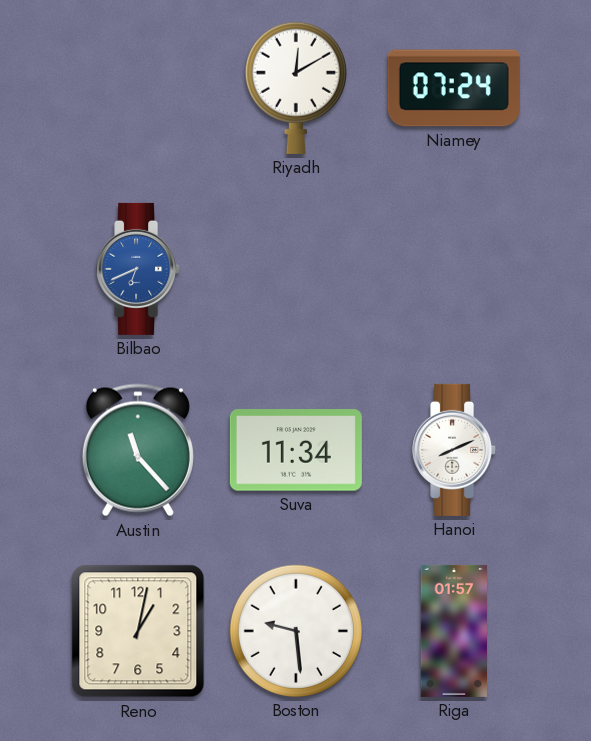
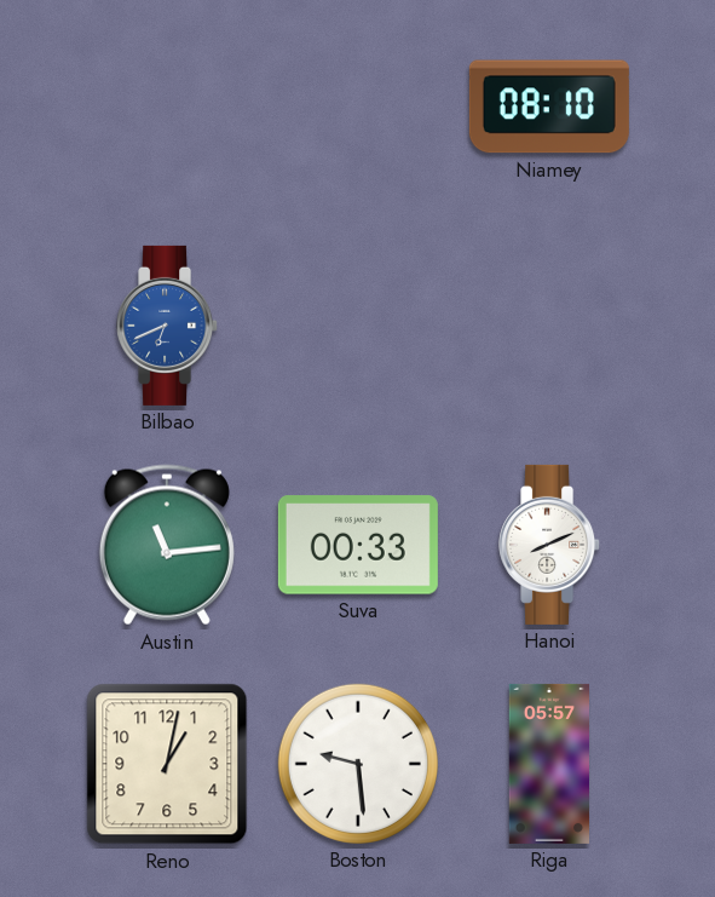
Riyadh: 12:10 -> none (296, 88)
Niamey: 07:24 -> 08:10 (549, 107)
Austin: 11:23 -> 11:14 (167, 545)
Suva: 11:34 -> 00:33 (358, 545)
Riga: 01:57 -> 05:57 (548, 764)
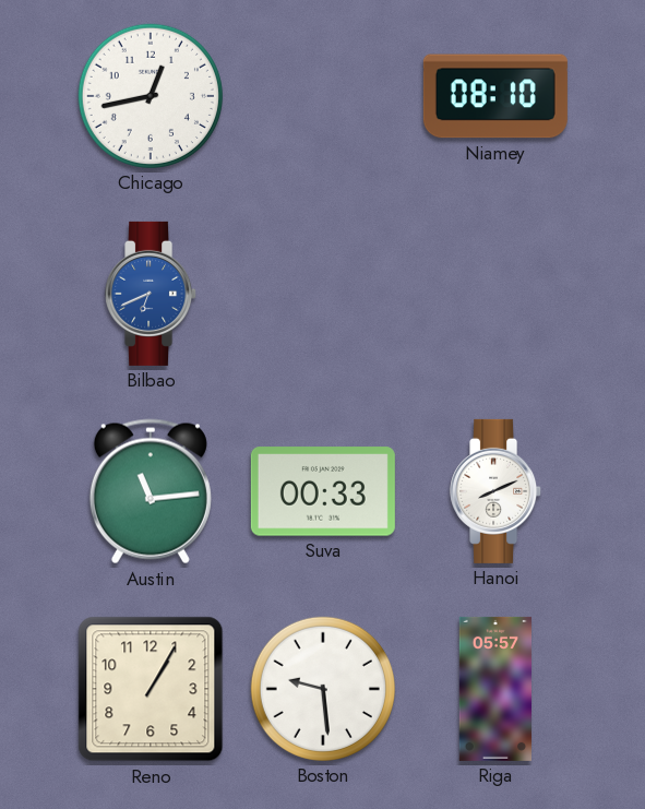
Chicago: none -> 12:43 (151, 96)
Reno: 1:02 -> 1:05 (151, 689)
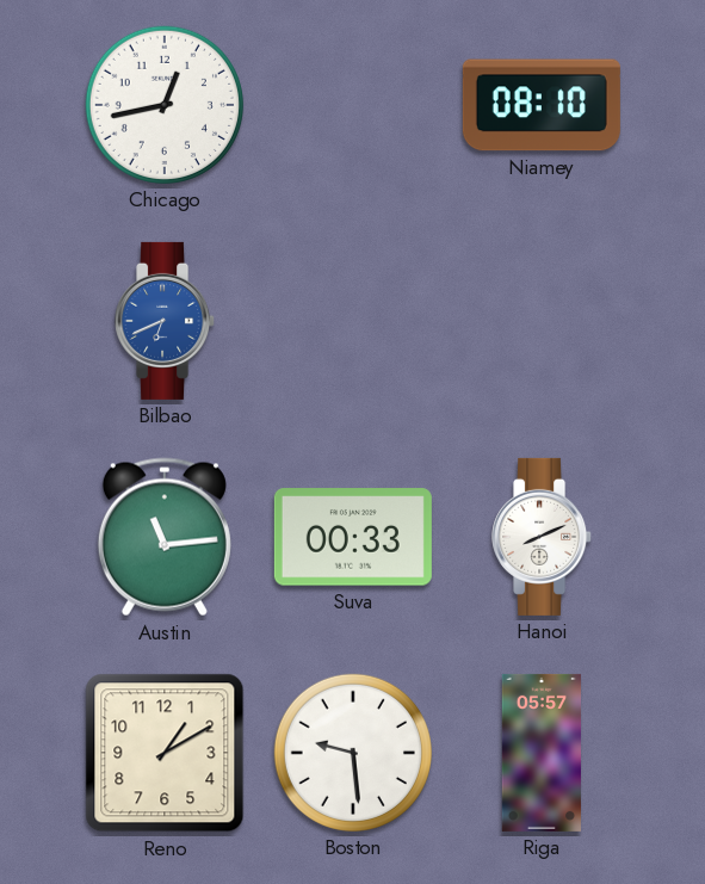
Reno: 1:05 -> 1:10 (165, 753)
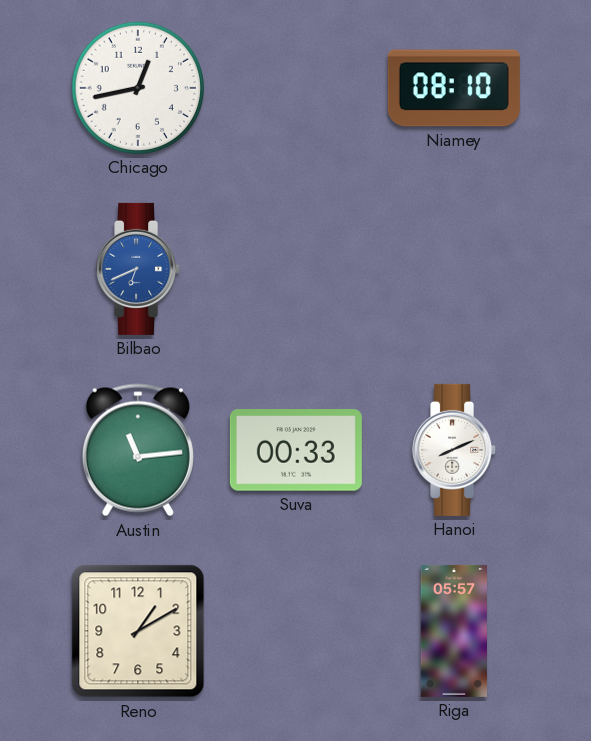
Boston: 9:29 -> none (353, 753)
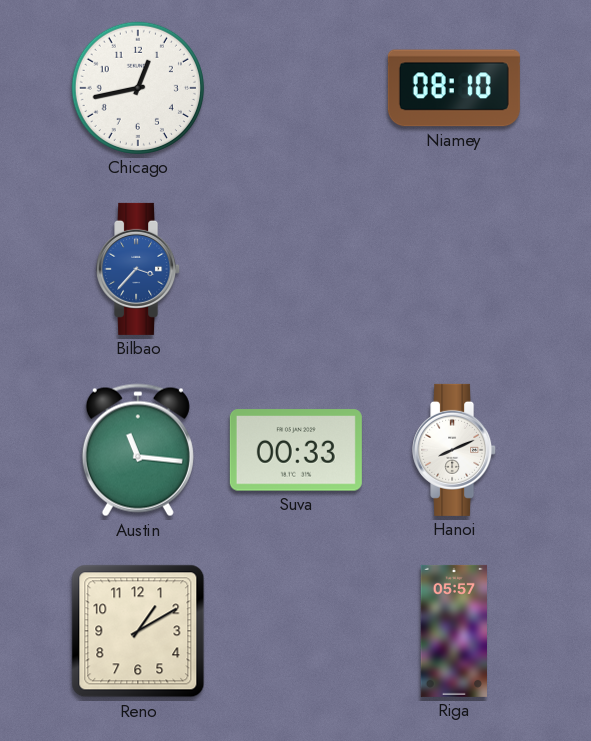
Bilbao: 6:41 -> 3:37 (139, 269)
Austin: 11:14 -> 11:16 (138, 450)
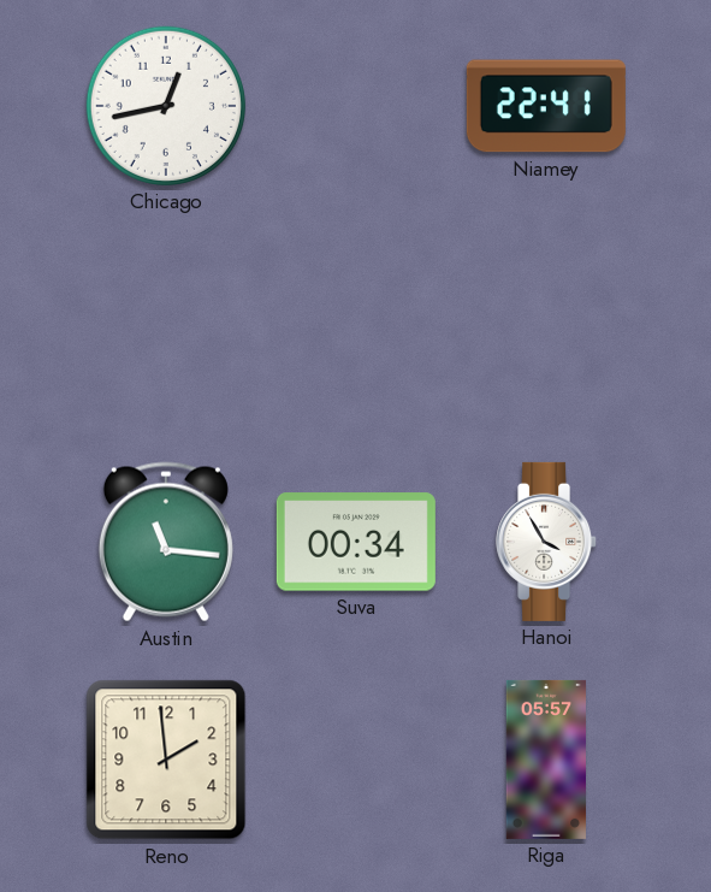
Niamey: 08:10 -> 22:41 (546, 106)
Bilbao: 3:37 -> none (139, 269)
Suva: 00:33 -> 00:34 (356, 542)
Hanoi: 8:11 -> 3:55 (547, 542)
Reno: 1:10 -> 1:59 (166, 760)
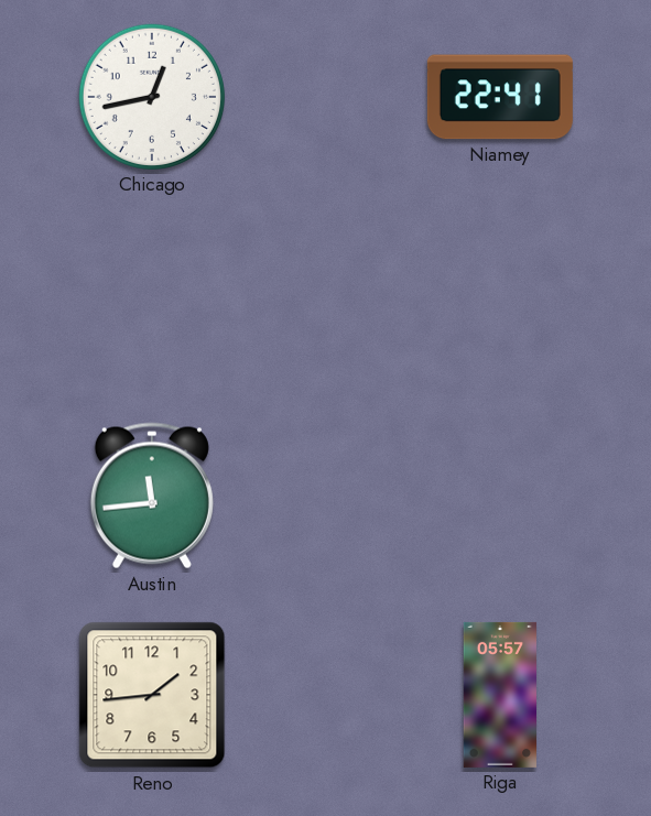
Austin: 11:16 -> 11:44 (152, 496)
Suva: 00:34 -> none (356, 542)
Hanoi: 3:55 -> none (547, 542)
Reno: 1:59 -> 1:44 (152, 695)
